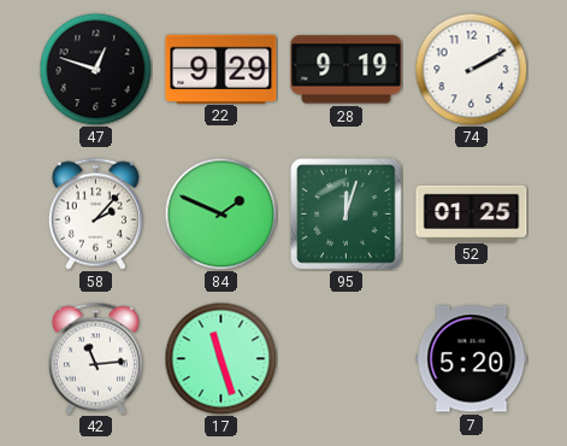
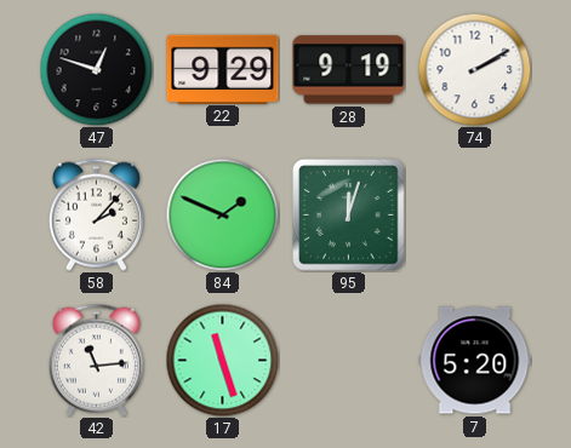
52: 01:25 -> none (472, 213)
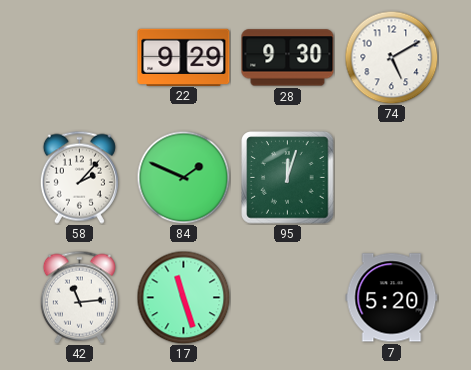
47: 12:48 -> none (96, 69)
28: 9:19 -> 9:30 (288, 58)
74: 2:10 -> 5:10 (391, 57)
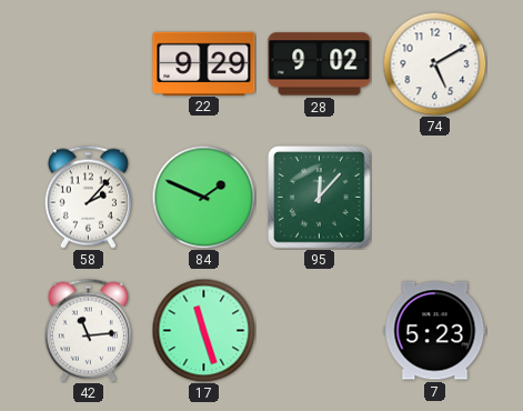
28: 9:30 -> 9:02 (320, 64)
95: 12:03 -> 12:07 (320, 198)
7: 5:20 -> 5:23 (435, 331)
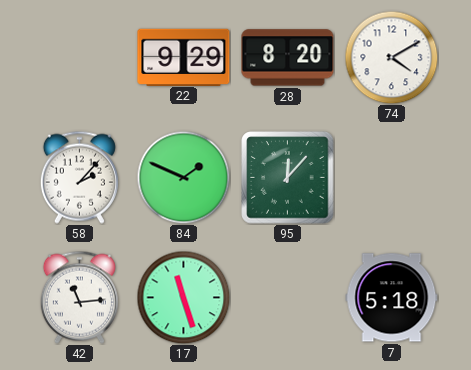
28: 9:02 -> 8:20 (288, 58)
74: 5:10 -> 4:10 (391, 57)
7: 5:23 -> 5:18 (392, 298)
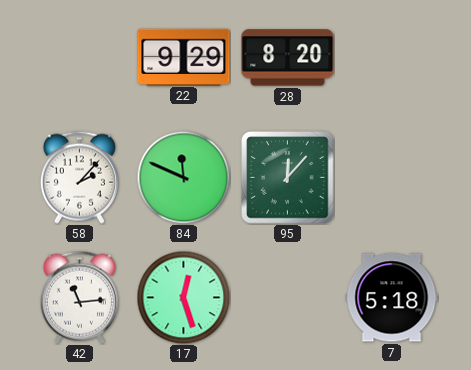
74: 4:10 -> none (391, 57)
84: 1:49 -> 11:49 (183, 177)
17: 11:27 -> 12:27 (183, 297)
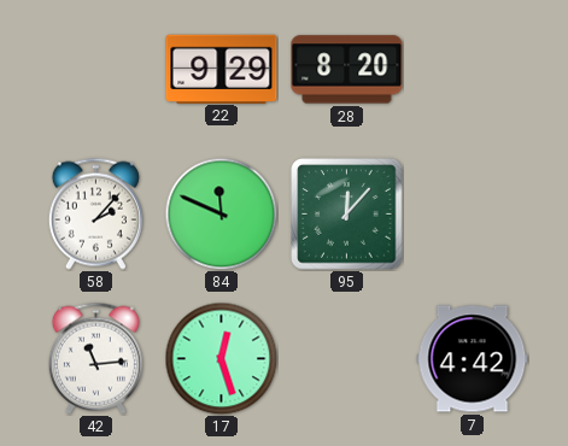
7: 5:18 -> 4:42 (473, 359)
